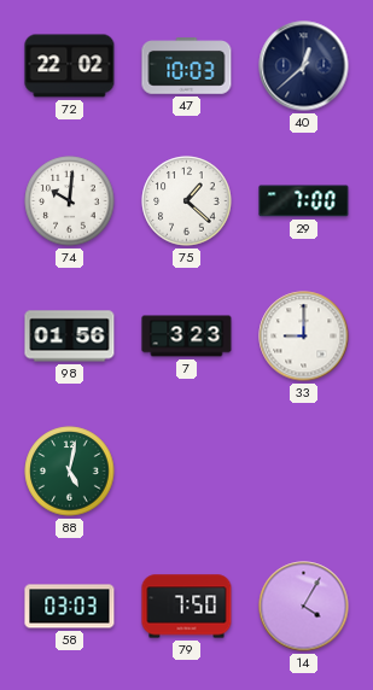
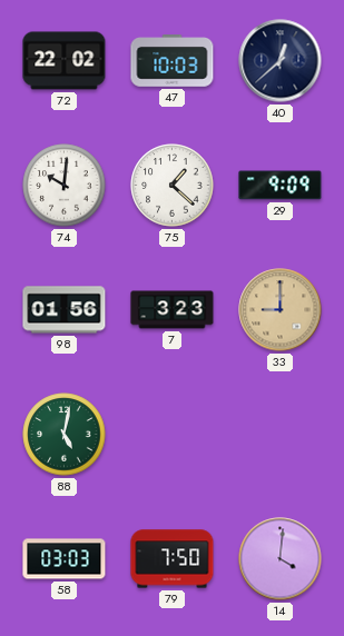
29: 7:00 -> 9:09 (281, 186)
33 dial: white -> champagne (281, 310)
14: 4:05 -> 4:01 (281, 559)
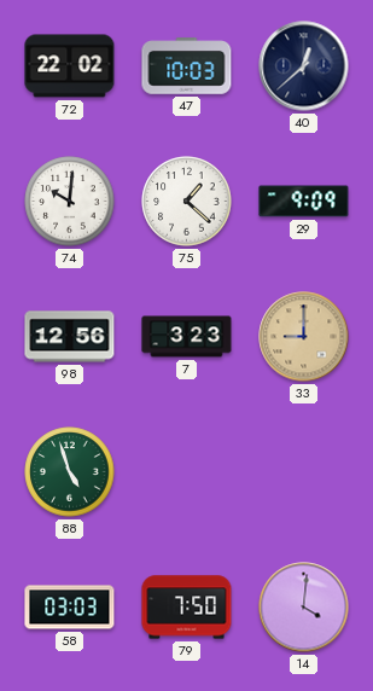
98: 01:56 -> 12:56 (70, 337)
88: 5:02 -> 4:57 (70, 472)
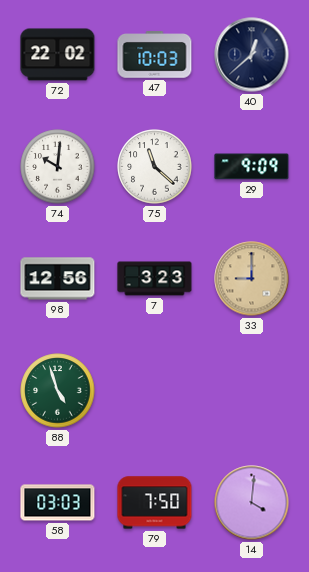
75: 1:22 -> 11:22 (155, 167)
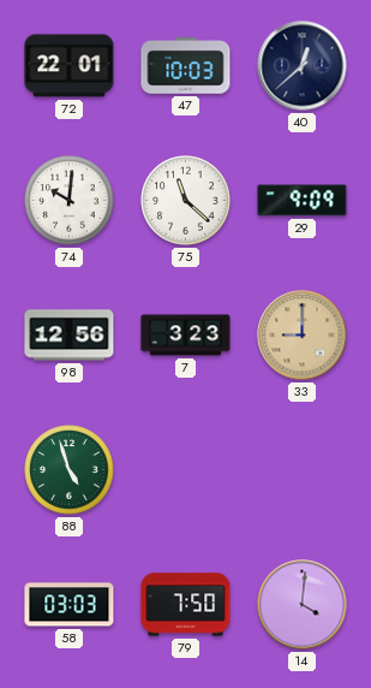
72: 22:02 -> 22:01 (70, 66)
